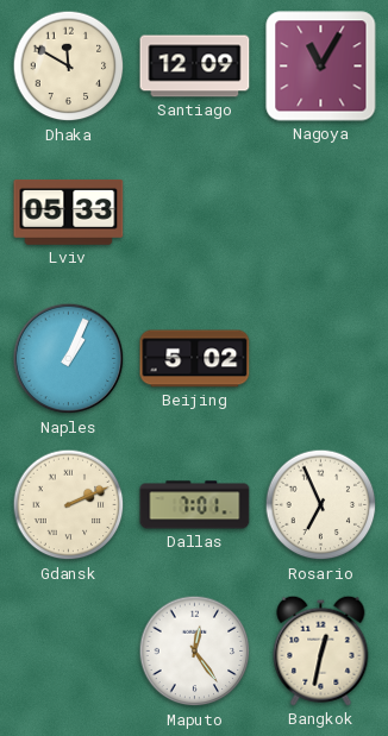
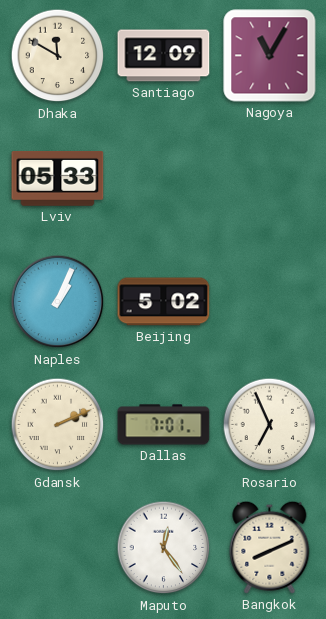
Bangkok: 12:32 -> 8:11 (270, 547)
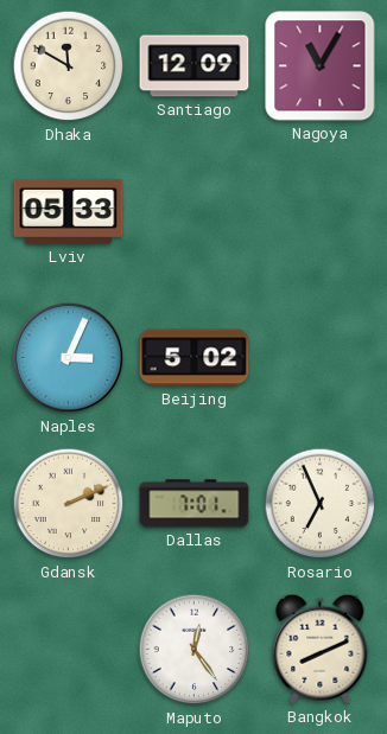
Naples: 1:04 -> 3:04 (69, 358)
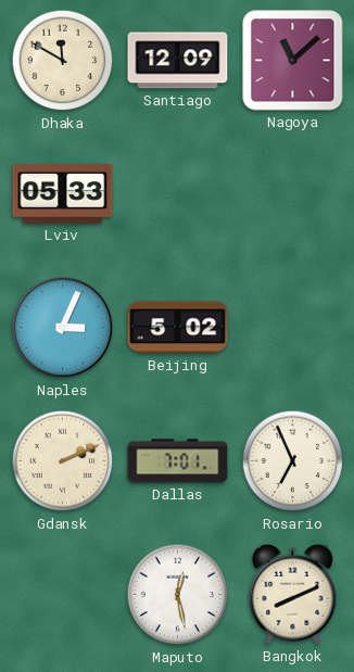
Nagoya: 11:05 -> 11:08 (293, 61)
Maputo: 12:24 -> 12:28 (178, 595)
